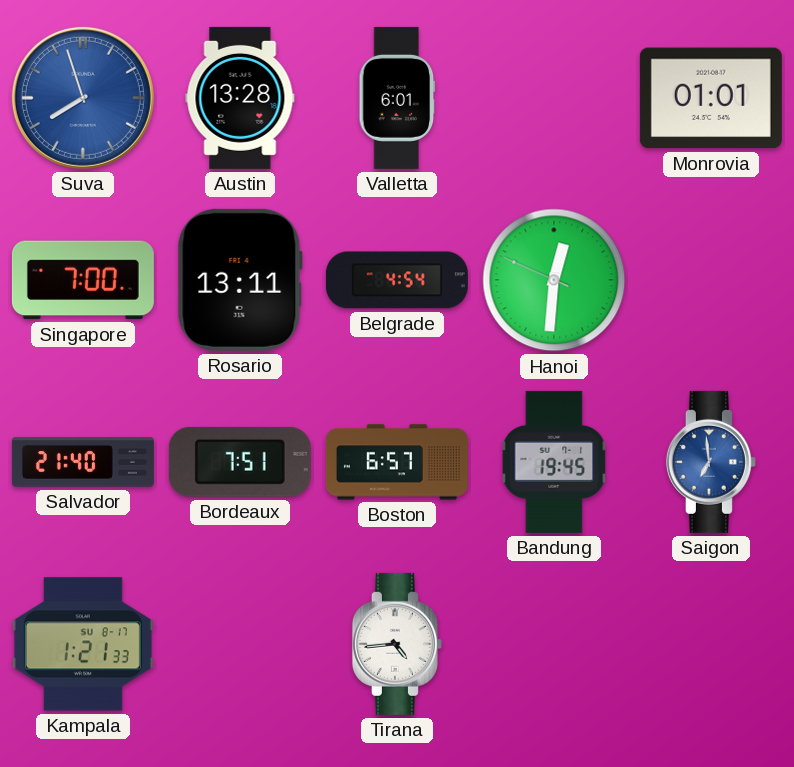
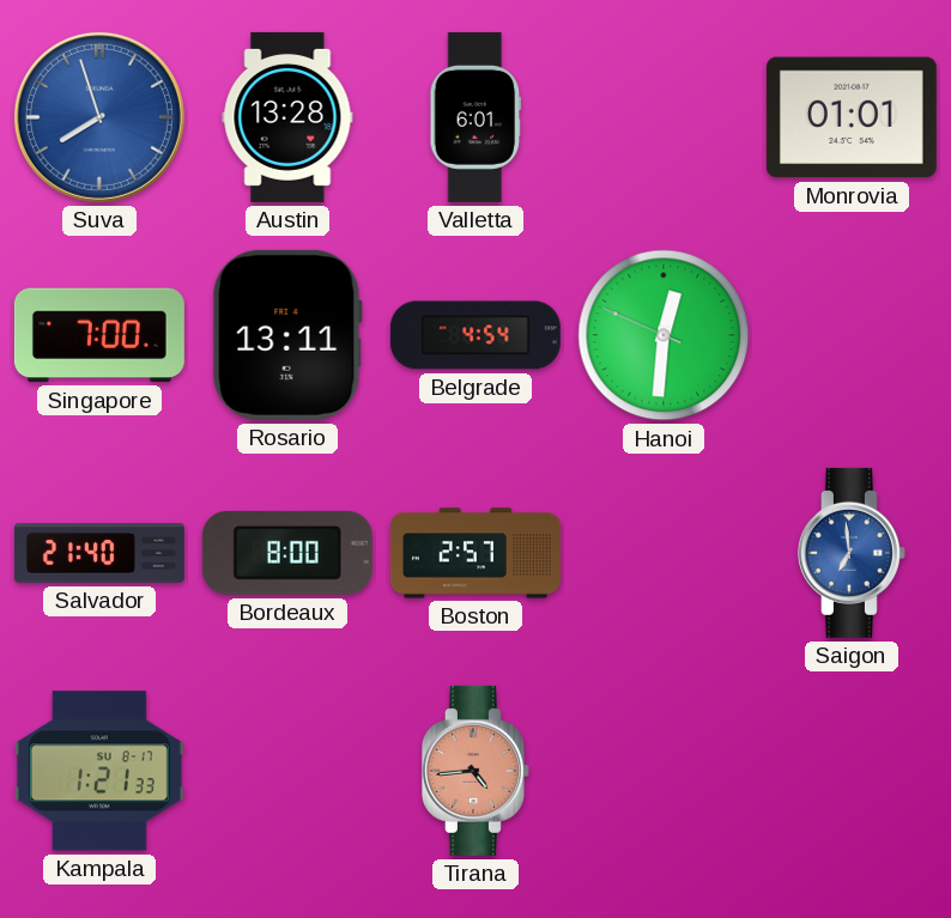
Bordeaux: 7:51 -> 8:00 (287, 553)
Boston: 6:57 -> 2:57 (476, 553)
Bandung: 19:45 -> none (554, 462)
Tirana dial: white -> salmon (476, 771)
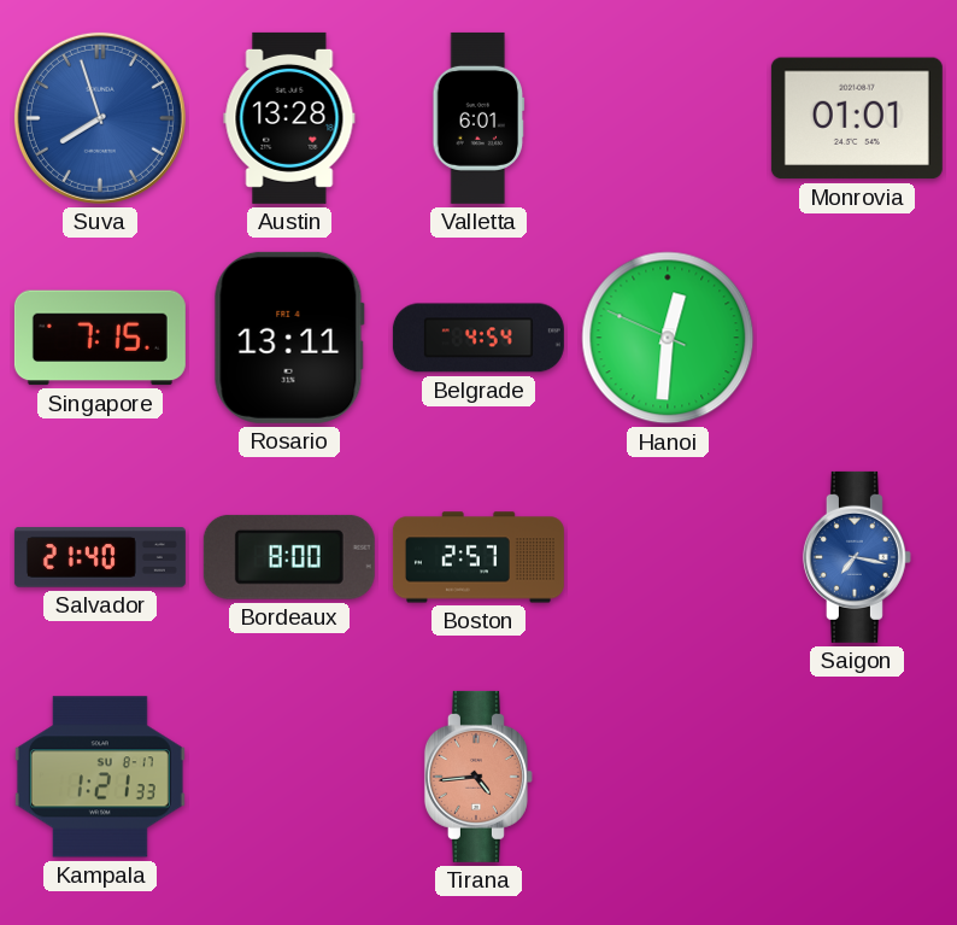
Singapore: 7:00 -> 7:15 (100, 338)
Saigon: 6:59 -> 7:17 (857, 557)
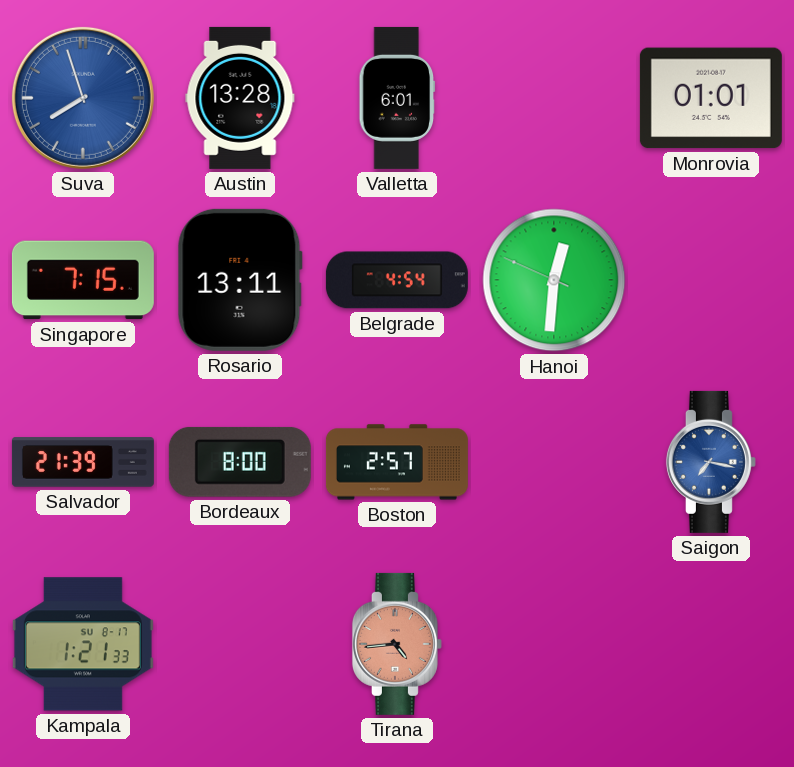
Salvador: 21:40 -> 21:39 (83, 462)
